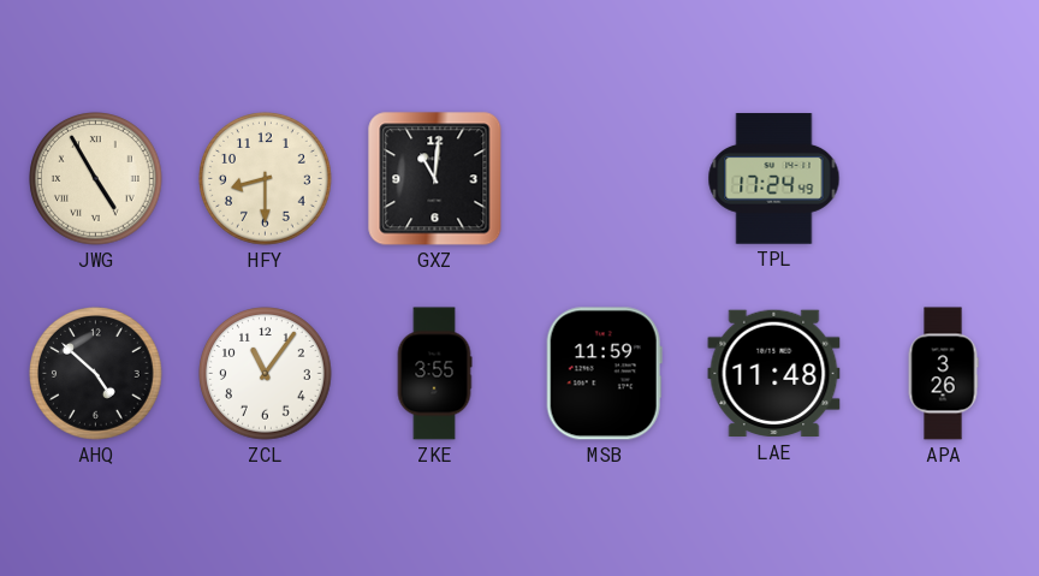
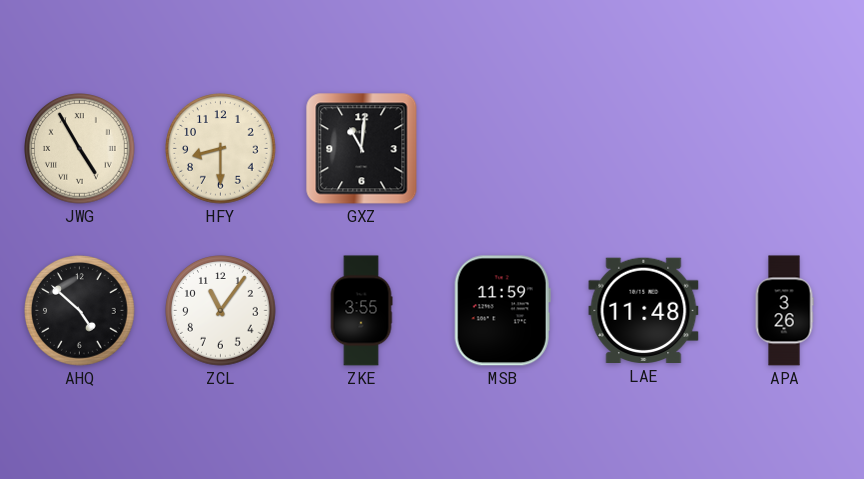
TPL: 17:24 -> none (774, 179)
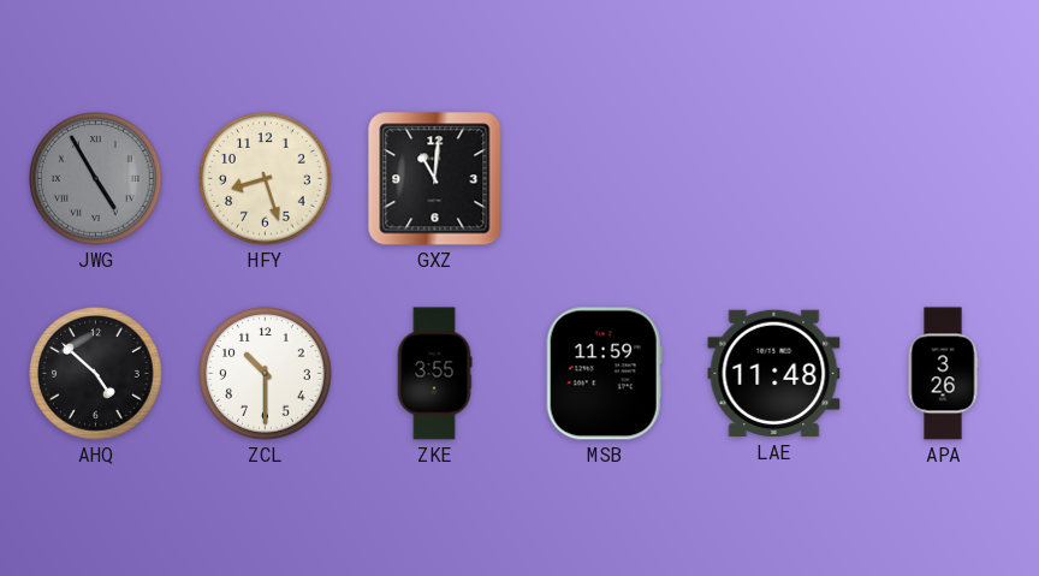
JWG dial: cream -> grey (96, 179)
HFY: 8:30 -> 8:27 (266, 179)
ZCL: 11:06 -> 10:30 (266, 374)
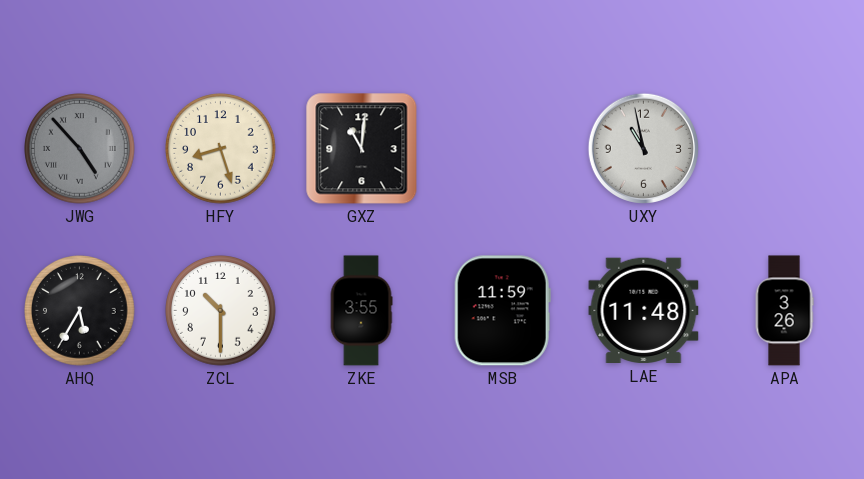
JWG: 4:55 -> 4:53 (80, 149)
UXY: none -> 10:58 (643, 148)
AHQ: 4:52 -> 5:35 (80, 311)
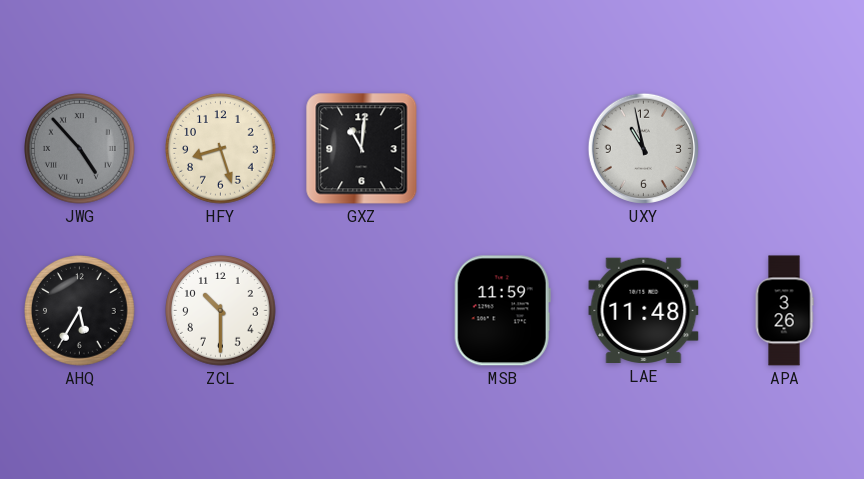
ZKE: 3:55 -> none (361, 311)
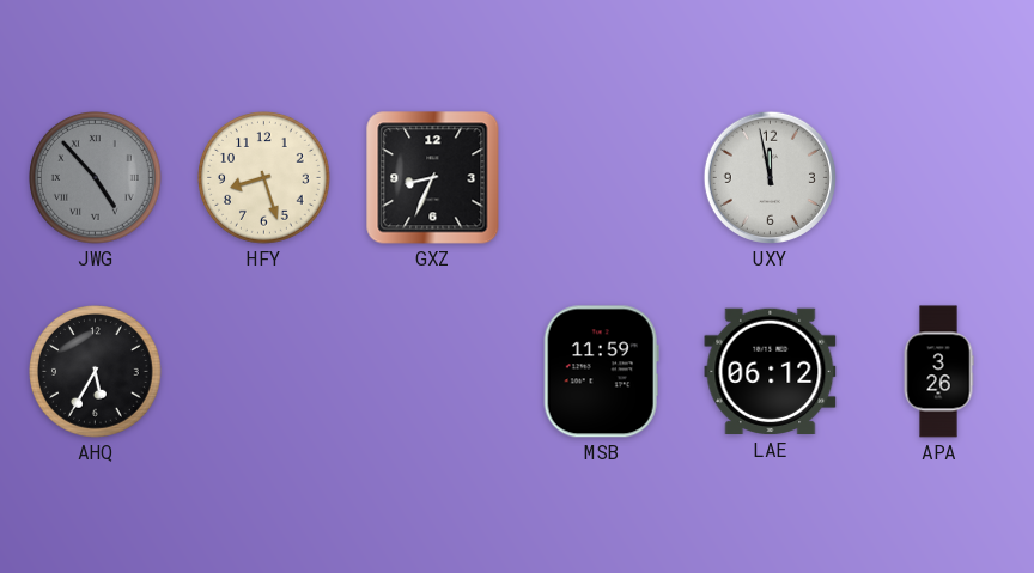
GXZ: 11:01 -> 8:34 (433, 178)
UXY: 10:58 -> 11:58 (770, 177)
ZCL: 10:30 -> none (221, 311)
LAE: 11:48 -> 06:12 (771, 372)
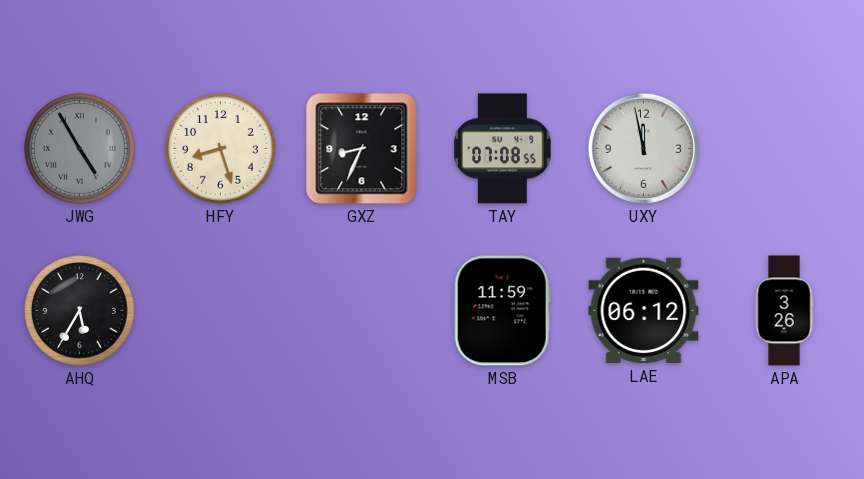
JWG: 4:53 -> 4:55 (80, 149)
TAY: none -> 07:08 (503, 149)
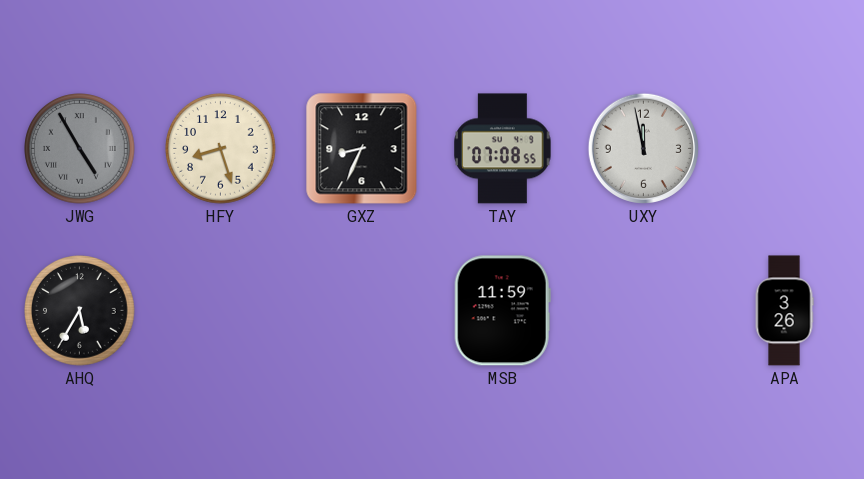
LAE: 06:12 -> none (644, 311)
